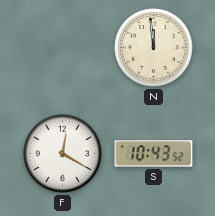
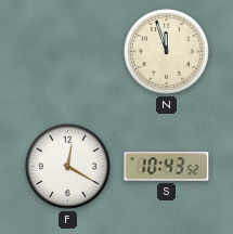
N: 11:59 -> 11:57 (167, 52)
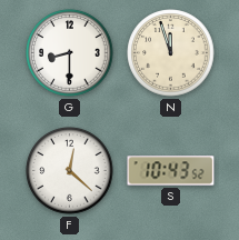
G: none -> 8:30 (70, 53)
F: 12:20 -> 12:22 (70, 171)
